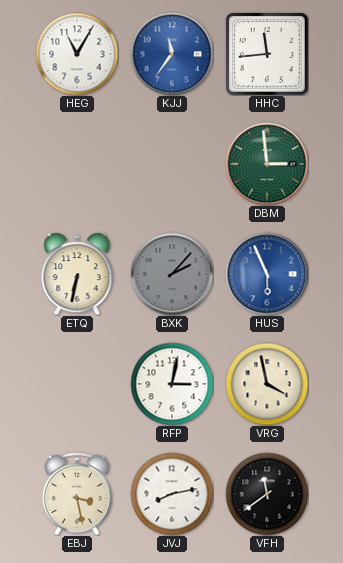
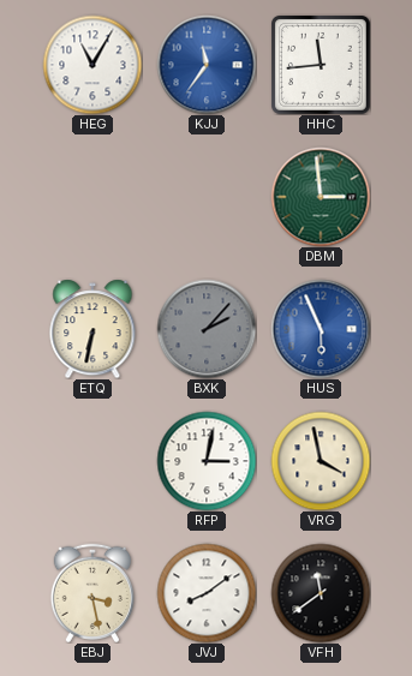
JVJ: 8:13 -> 8:09 (207, 593)
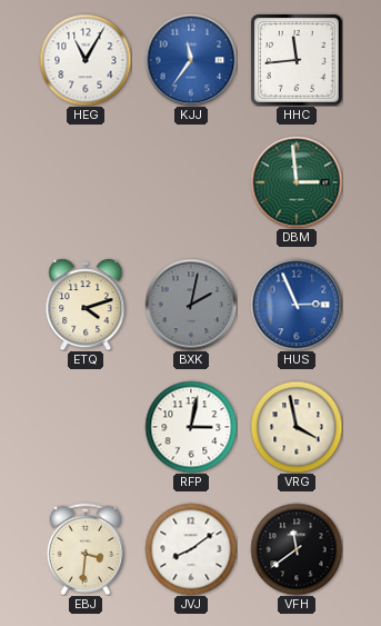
ETQ: 6:32 -> 4:12 (86, 305)
BXK: 2:07 -> 2:02 (191, 305)
HUS: 5:56 -> 2:56 (297, 305)
EBJ: 3:28 -> 3:31 (84, 549)
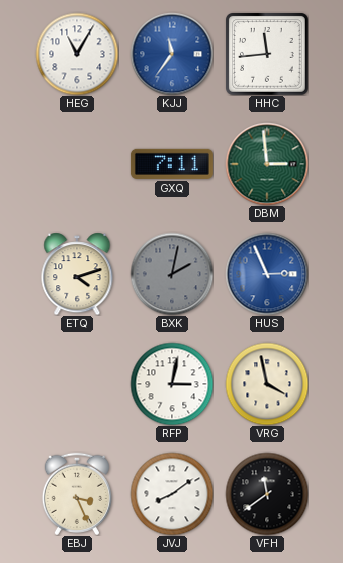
GXQ: none -> 7:11 (172, 164)
EBJ: 3:31 -> 3:26 (76, 494)
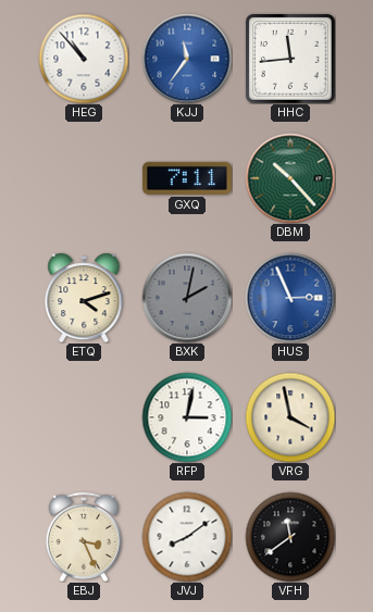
HEG: 11:05 -> 10:53 (84, 59)
DBM: 2:59 -> 10:23 (290, 178)
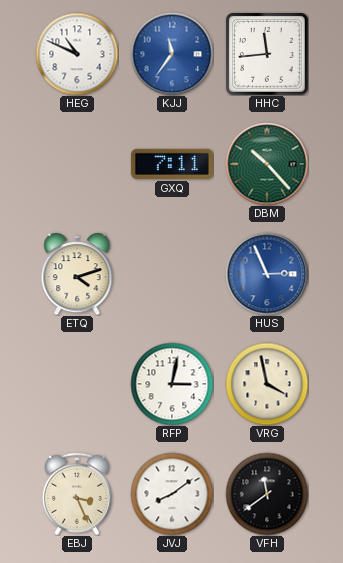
HEG: 10:53 -> 10:49 (77, 54)
BXK: 2:02 -> none (187, 298)
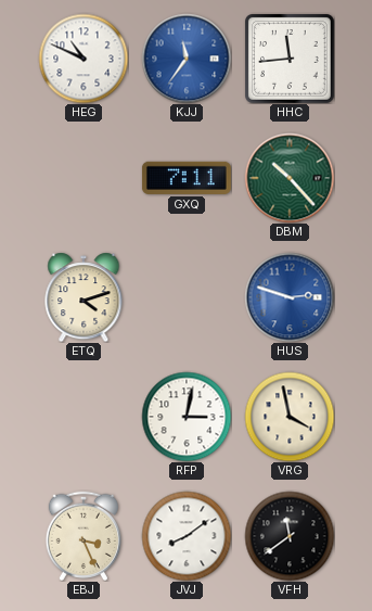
HUS: 2:56 -> 2:48 (290, 297)
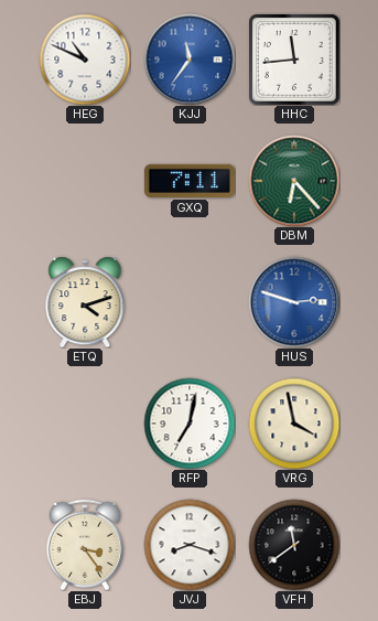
DBM: 10:23 -> 6:23 (294, 181)
RFP: 3:02 -> 7:02 (190, 424)
EBJ: 3:26 -> 3:24 (84, 545)
JVJ: 8:09 -> 8:18 (190, 545)
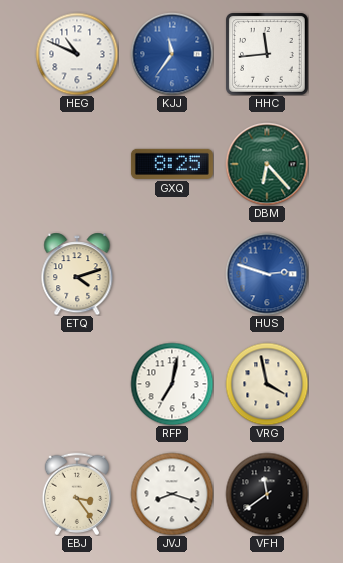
GXQ: 7:11 -> 8:25 (172, 164)
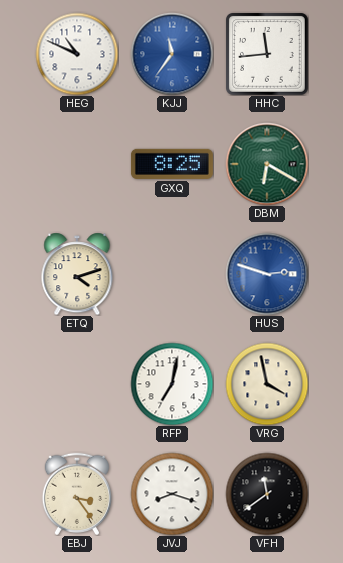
DBM: 6:23 -> 6:20 (267, 164)
